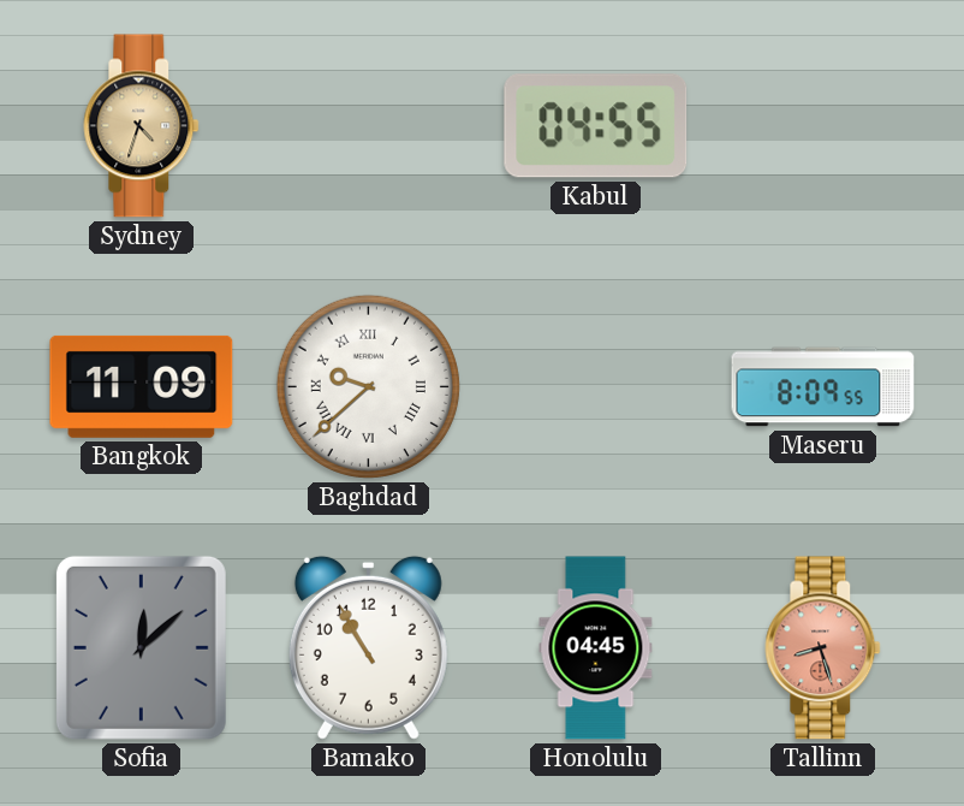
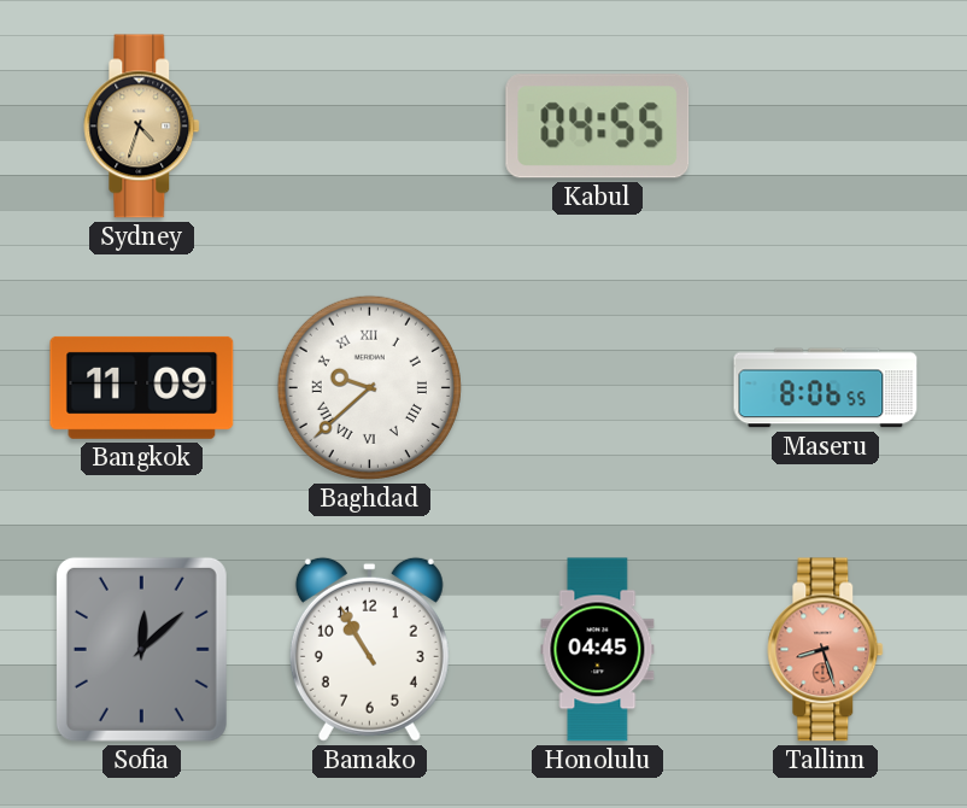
Maseru: 8:09 -> 8:06 (826, 388)
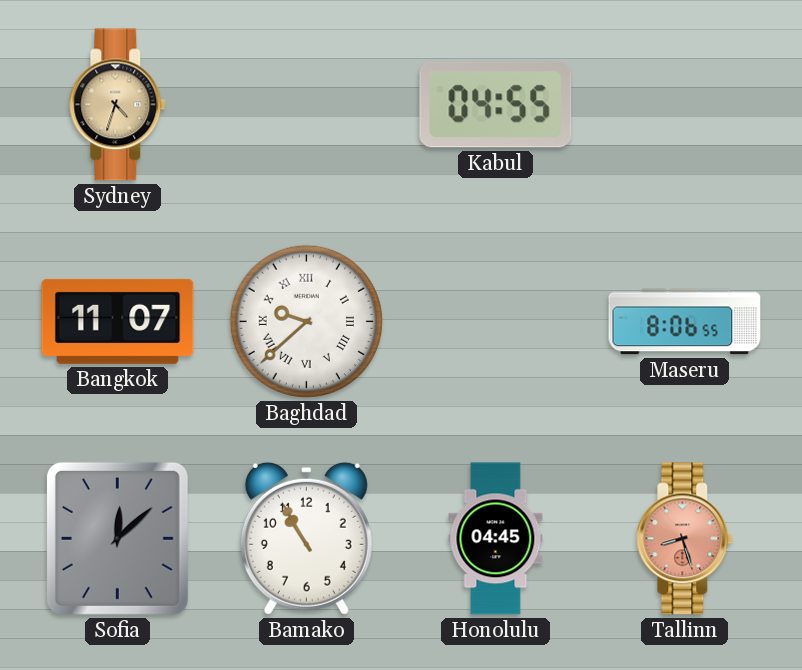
Bangkok: 11:09 -> 11:07 (118, 321)
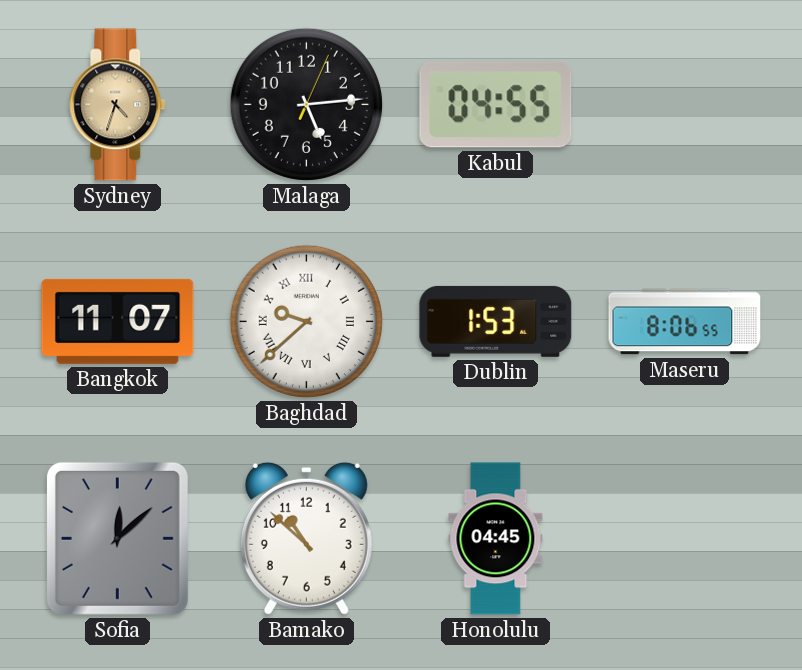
Malaga: none -> 5:14 (306, 104)
Dublin: none -> 1:53 (496, 321)
Bamako: 10:55 -> 10:52 (306, 538)
Tallinn: 8:27 -> none (685, 539)
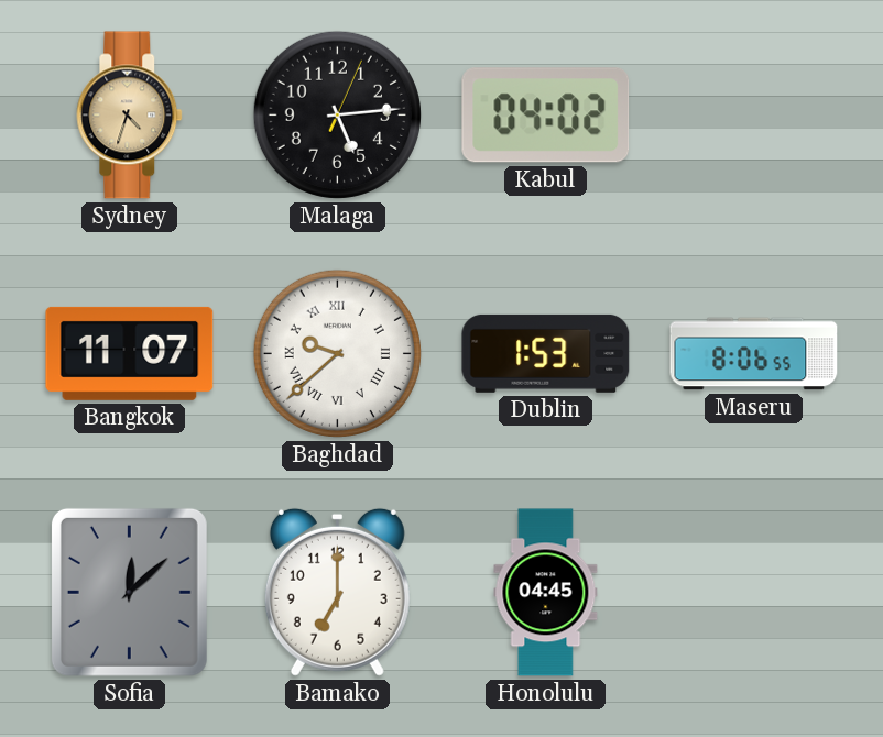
Kabul: 04:55 -> 04:02 (546, 116)
Bamako: 10:52 -> 7:00 (337, 592)
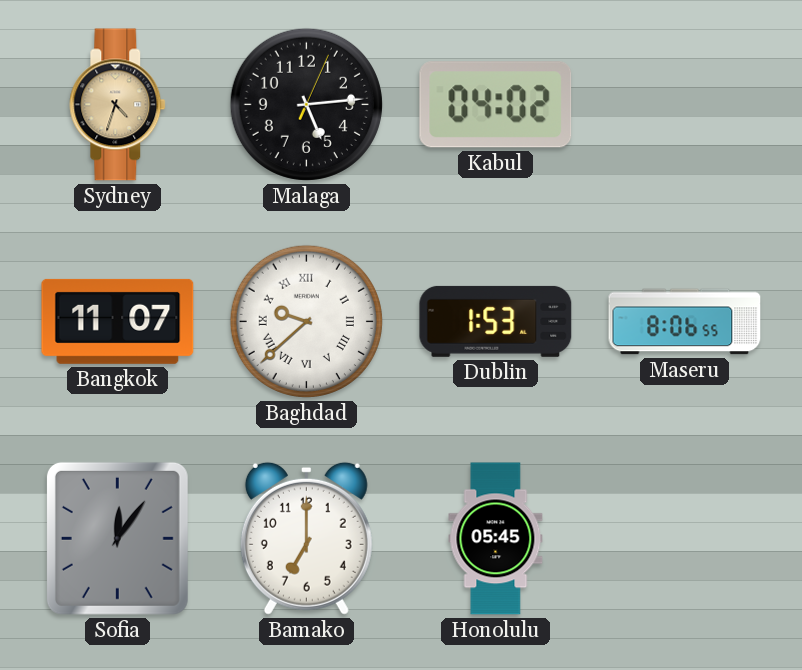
Sofia: 12:08 -> 12:06 (117, 538)
Honolulu: 04:45 -> 05:45 (496, 539)
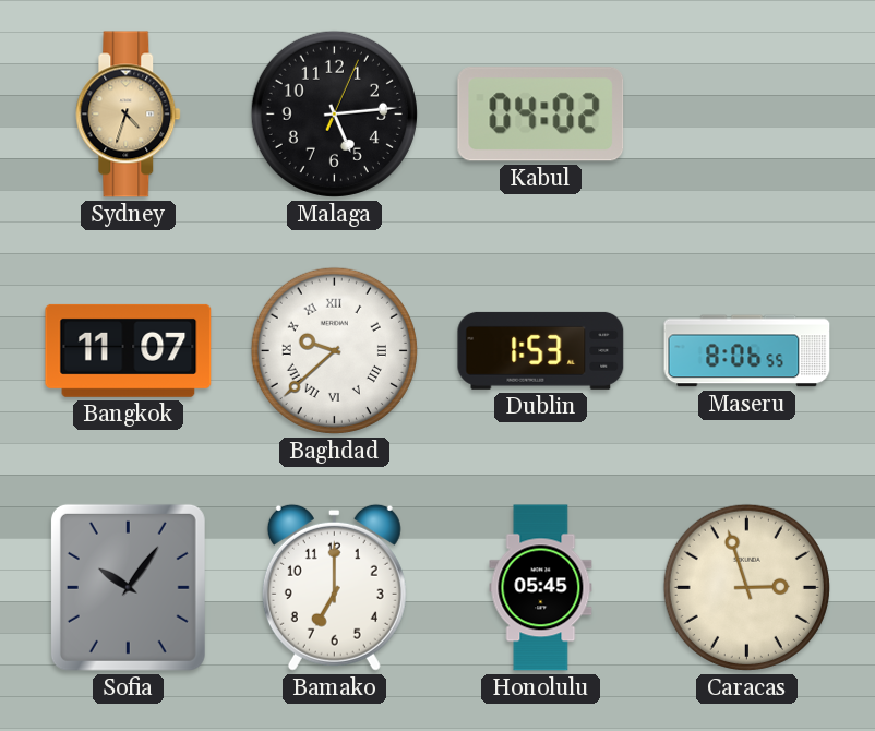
Sofia: 12:06 -> 10:06 (128, 587)
Caracas: none -> 2:57 (746, 587)
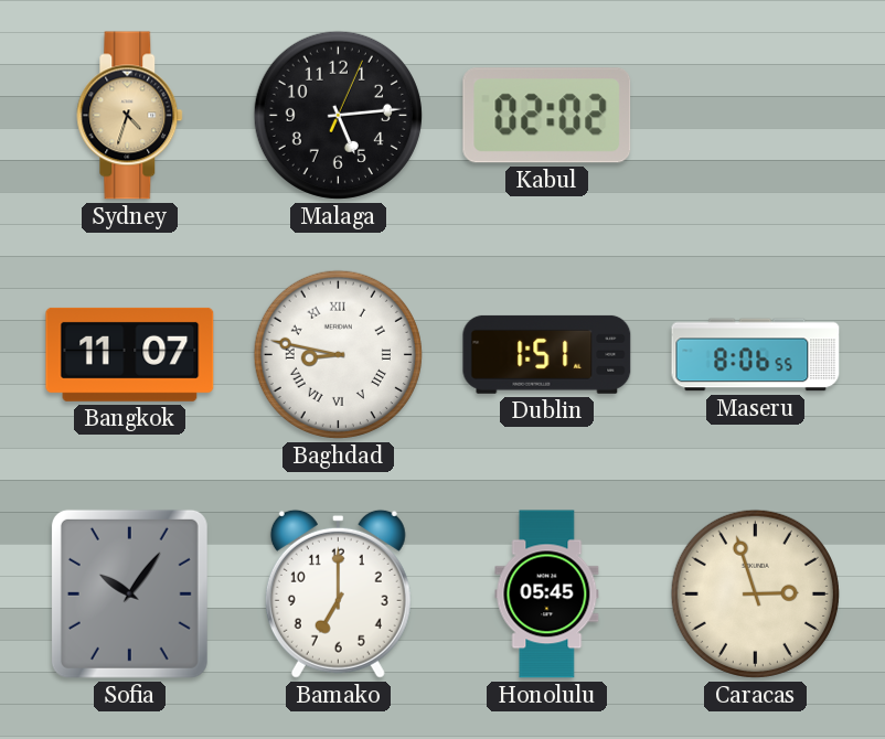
Kabul: 04:02 -> 02:02 (547, 116)
Baghdad: 9:38 -> 8:47 (338, 354)
Dublin: 1:53 -> 1:51 (547, 354)
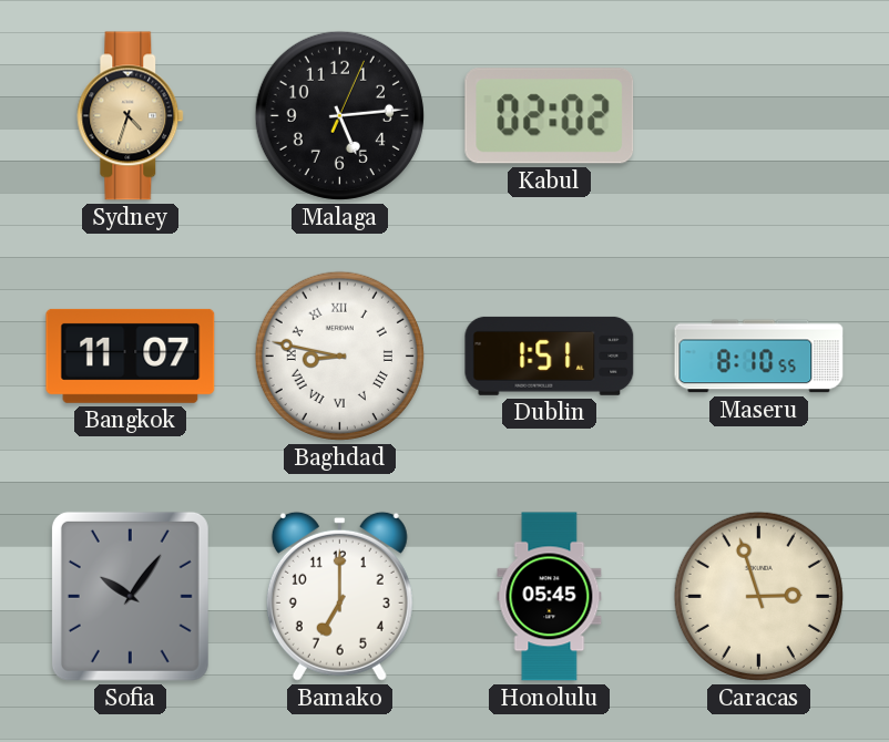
Maseru: 8:06 -> 8:10 (759, 357)
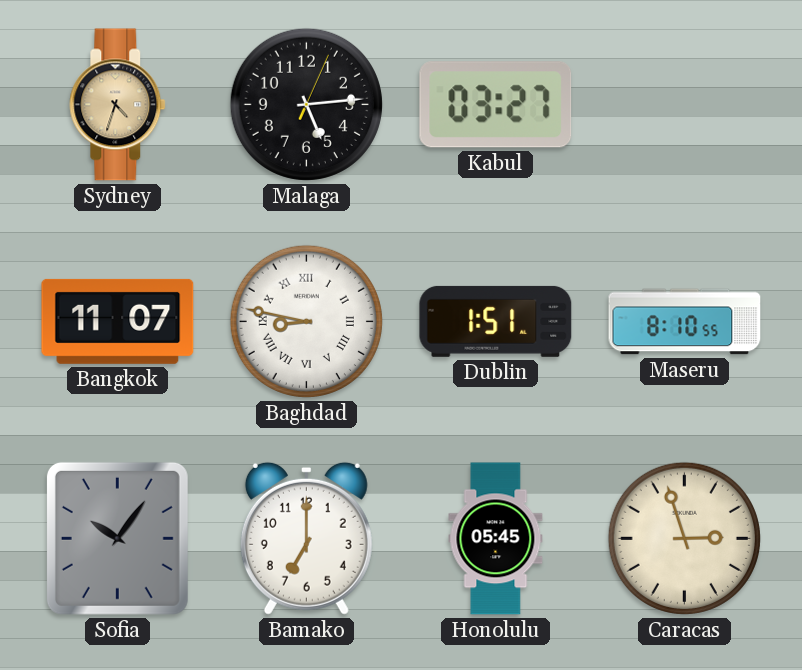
Kabul: 02:02 -> 03:27 (496, 105)
